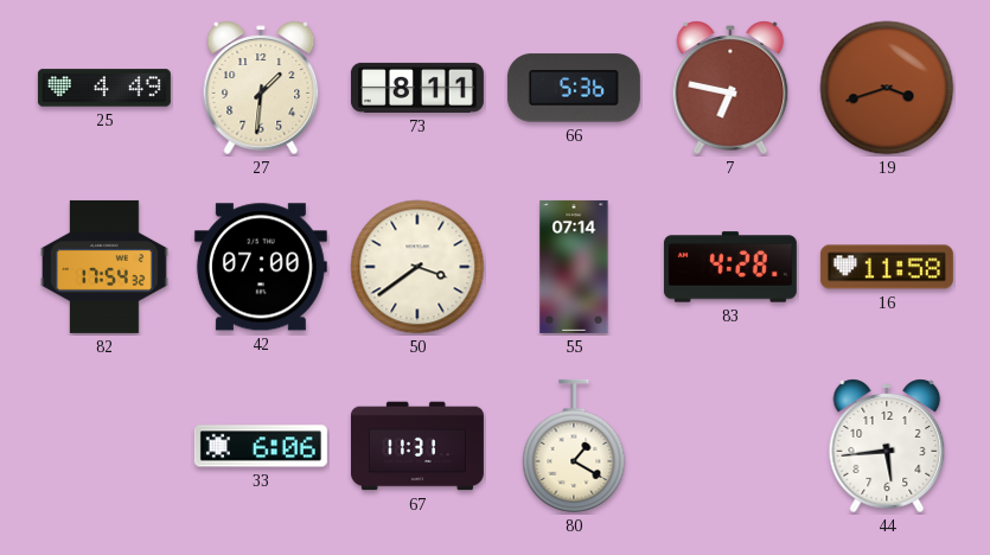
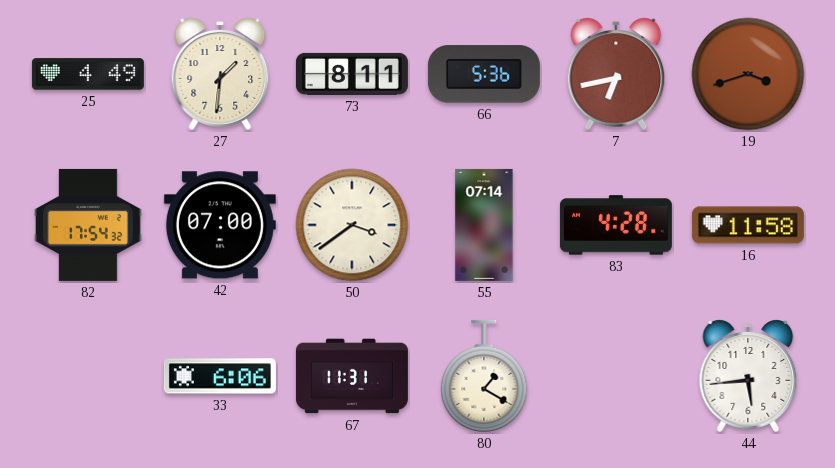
7: 6:47 -> 6:43 (616, 74)
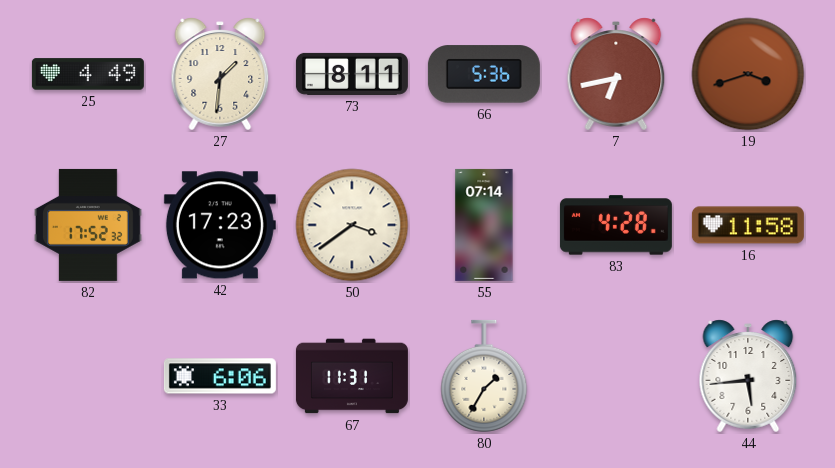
82: 17:54 -> 17:52 (88, 225)
42: 07:00 -> 17:23 (220, 225)
80: 1:20 -> 1:35 (484, 376)
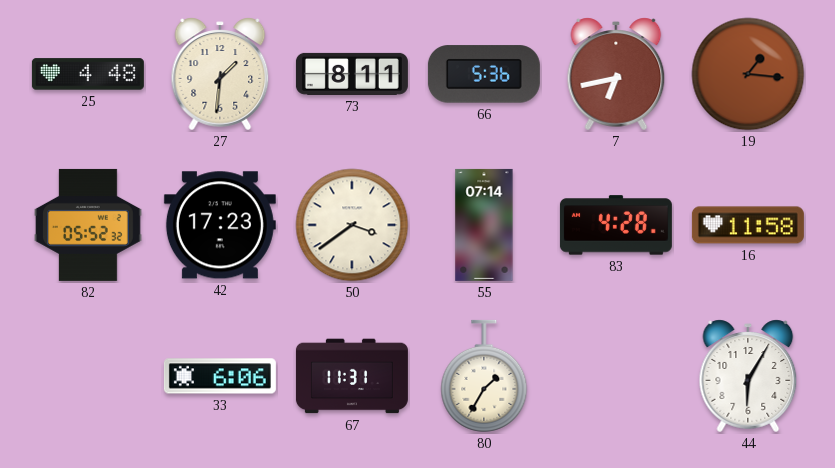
25: 4:49 -> 4:48 (88, 74)
19: 3:42 -> 1:16 (748, 74)
82: 17:52 -> 05:52 (88, 225)
44: 5:44 -> 6:05 (748, 376)
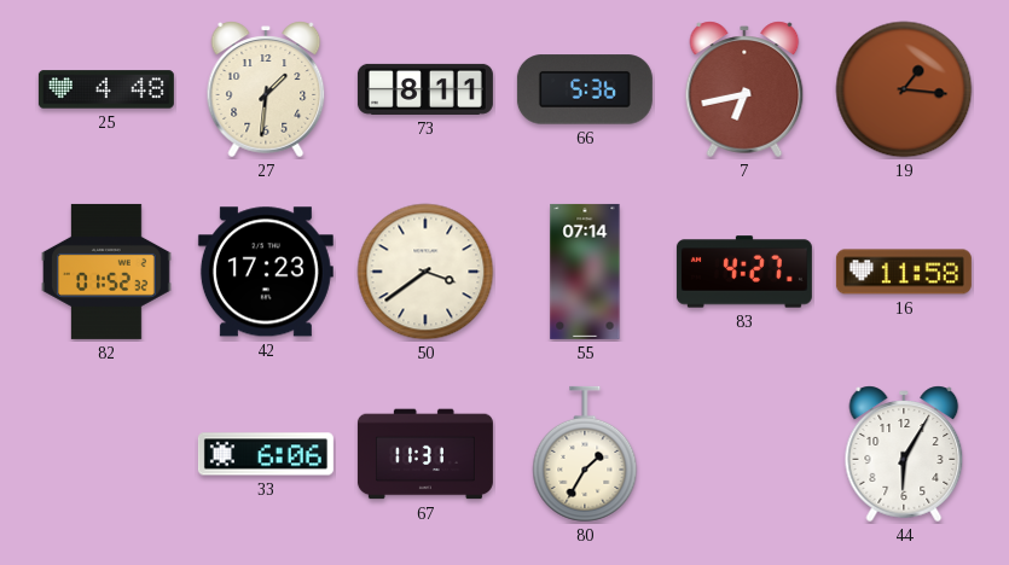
82: 05:52 -> 01:52 (106, 272)
83: 4:28 -> 4:27 (744, 272)
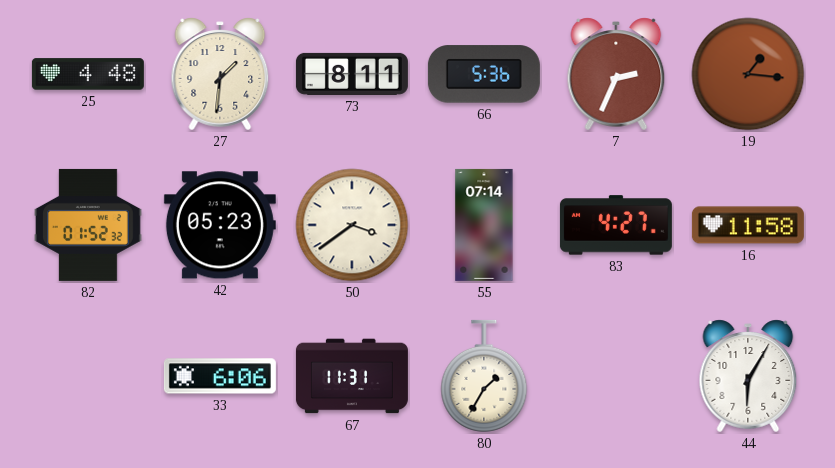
7: 6:43 -> 2:34 (616, 74)
42: 17:23 -> 05:23 (220, 225)
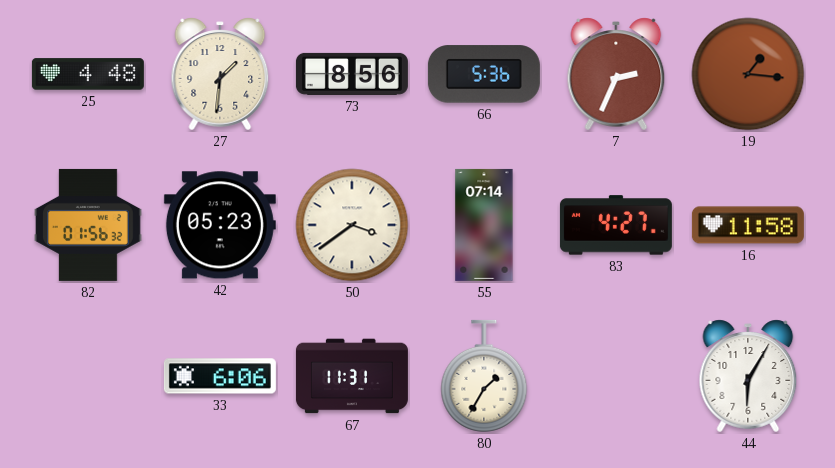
73: 8:11 -> 8:56 (352, 74)
82: 01:52 -> 01:56 (88, 225)
